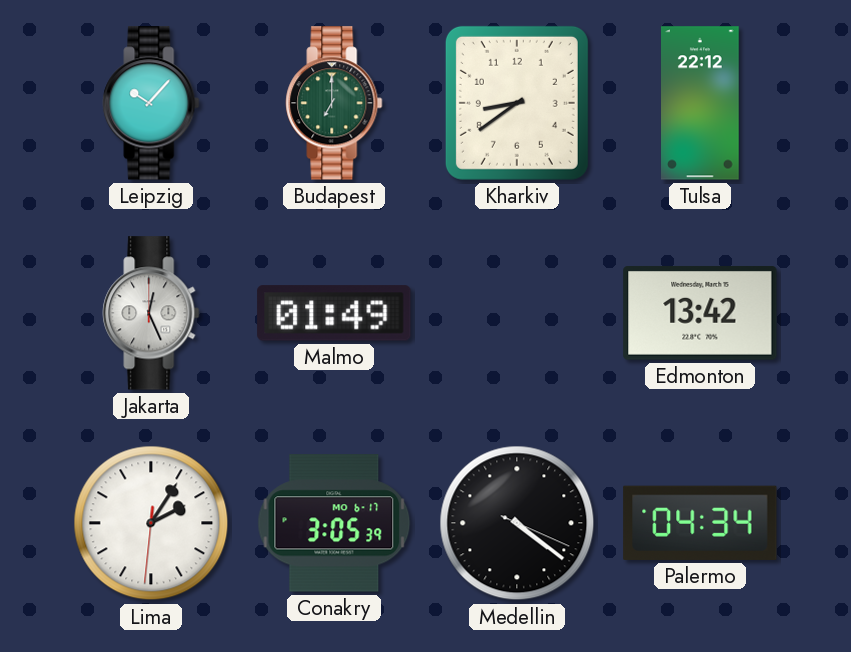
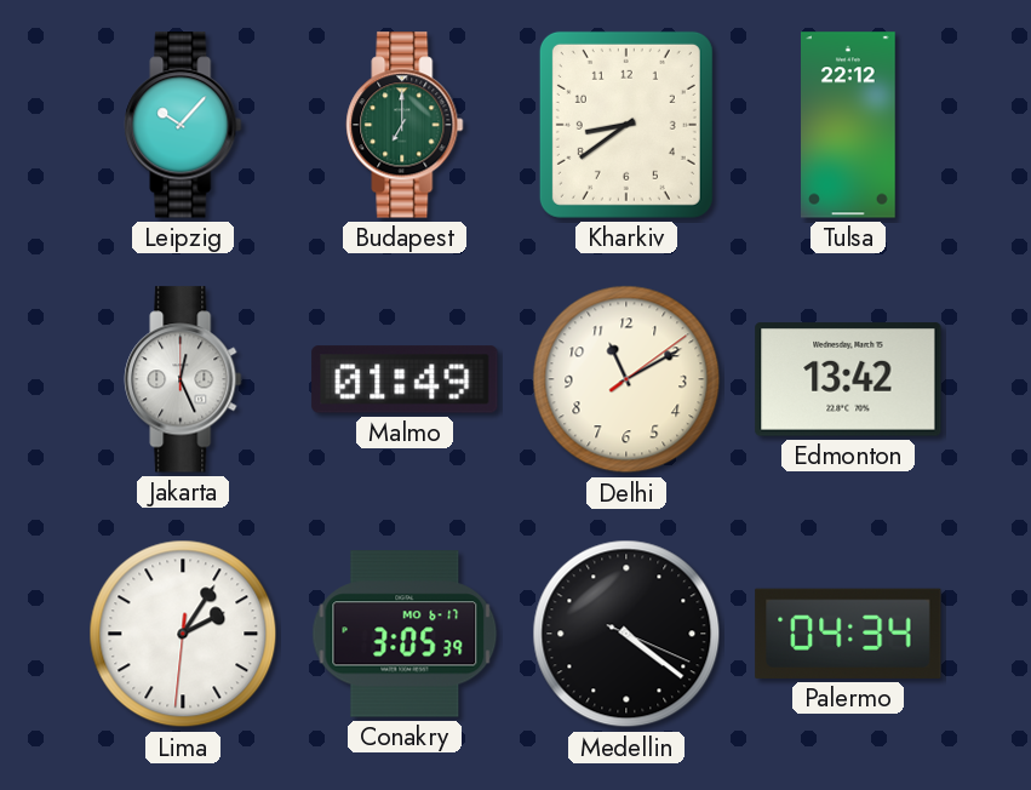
Delhi: none -> 11:10 (626, 379)
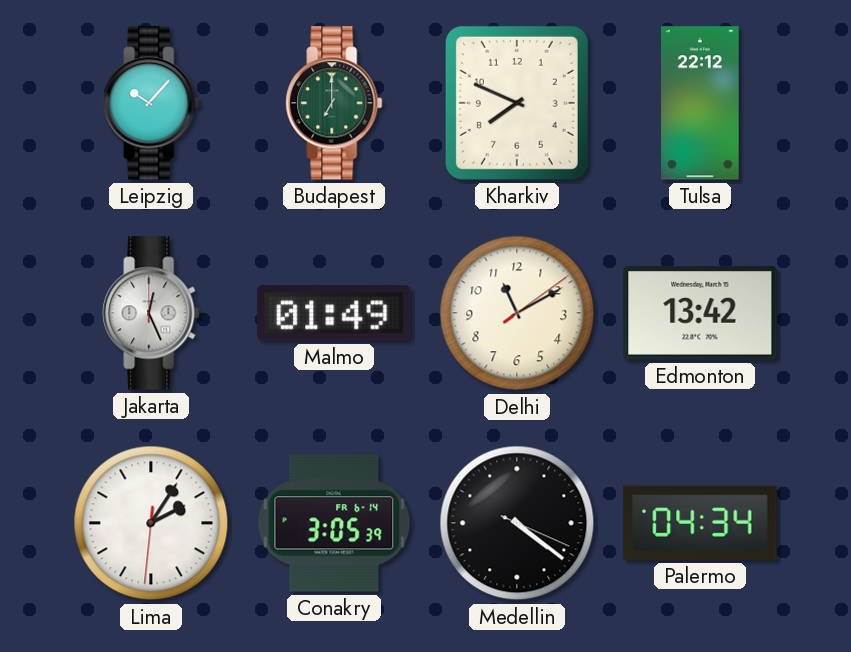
Kharkiv: 8:39 -> 7:49 (517, 103)
Conakry date: MO 6-17 -> FR 6-14 (334, 523)
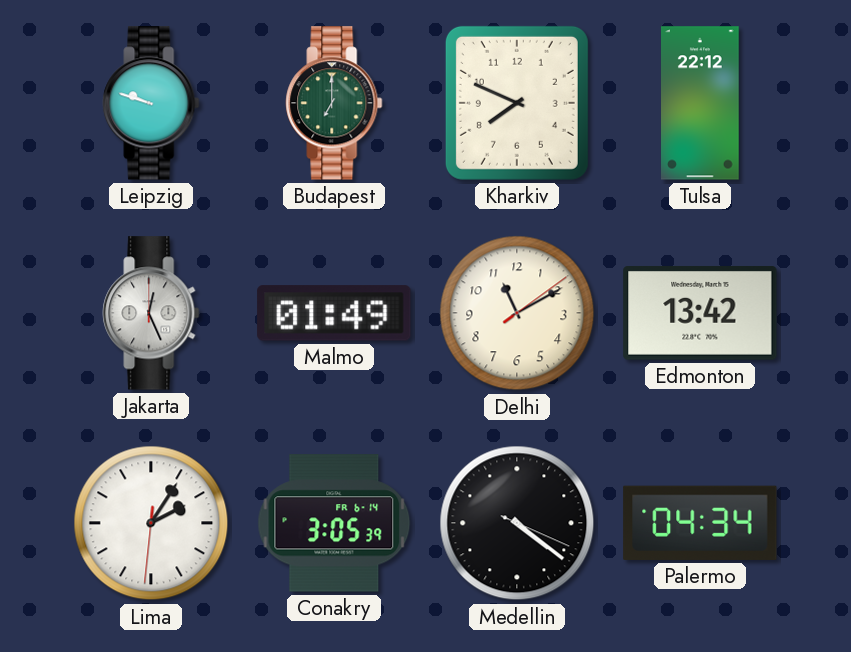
Leipzig: 10:07 -> 9:48 (151, 103)
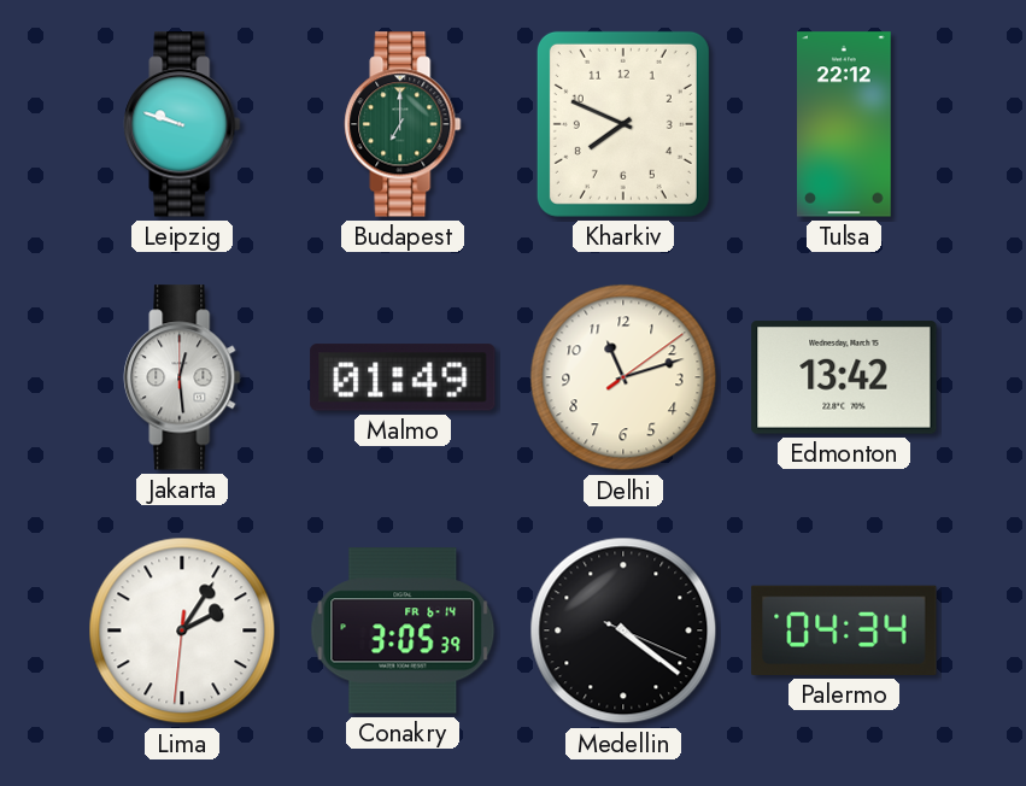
Jakarta: 12:26 -> 12:29 (182, 377)
Delhi: 11:10 -> 11:12 (623, 377)
